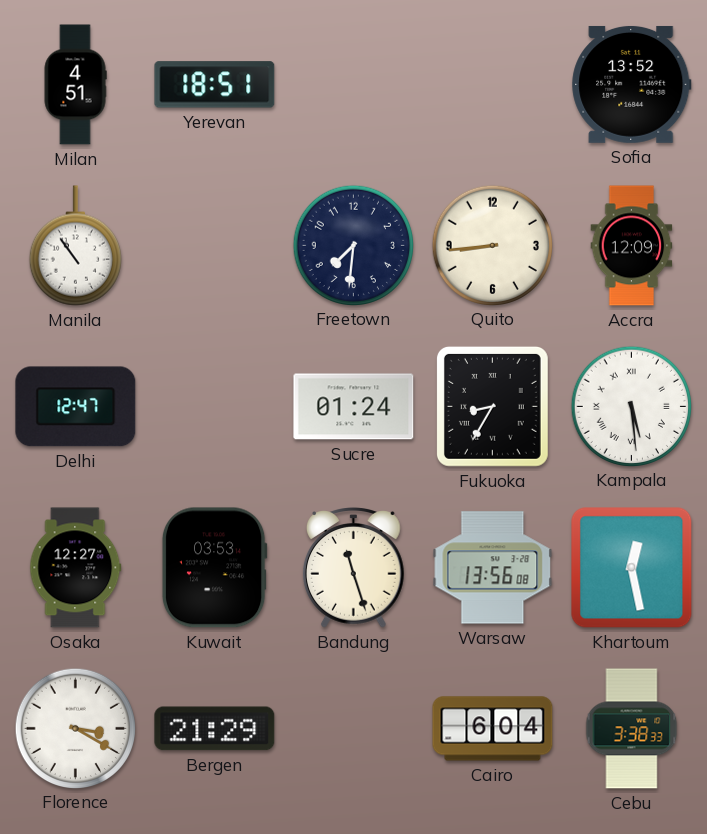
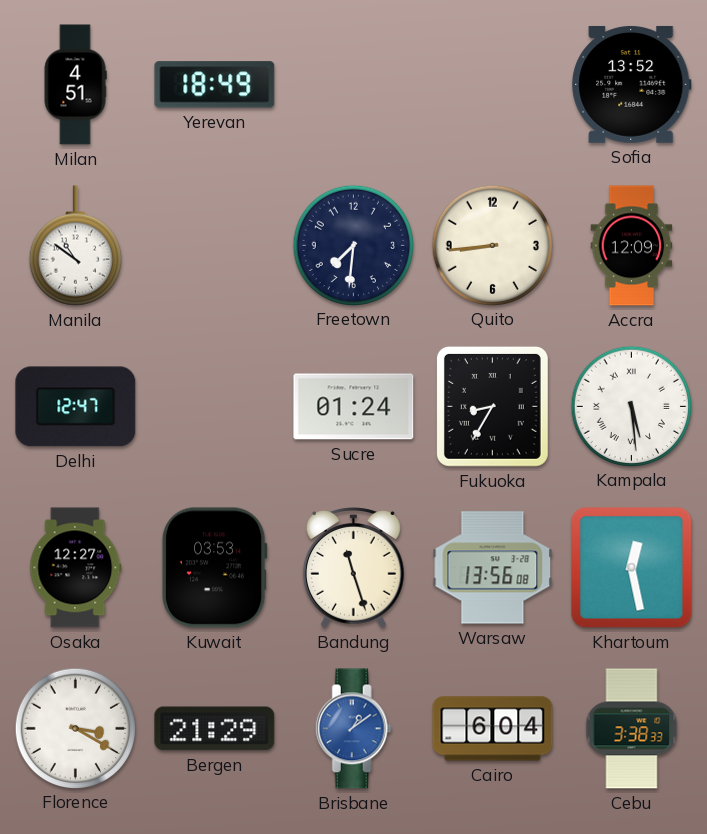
Yerevan: 18:51 -> 18:49 (215, 85)
Manila: 10:54 -> 10:51 (75, 246)
Brisbane: none -> 1:09 (353, 729)
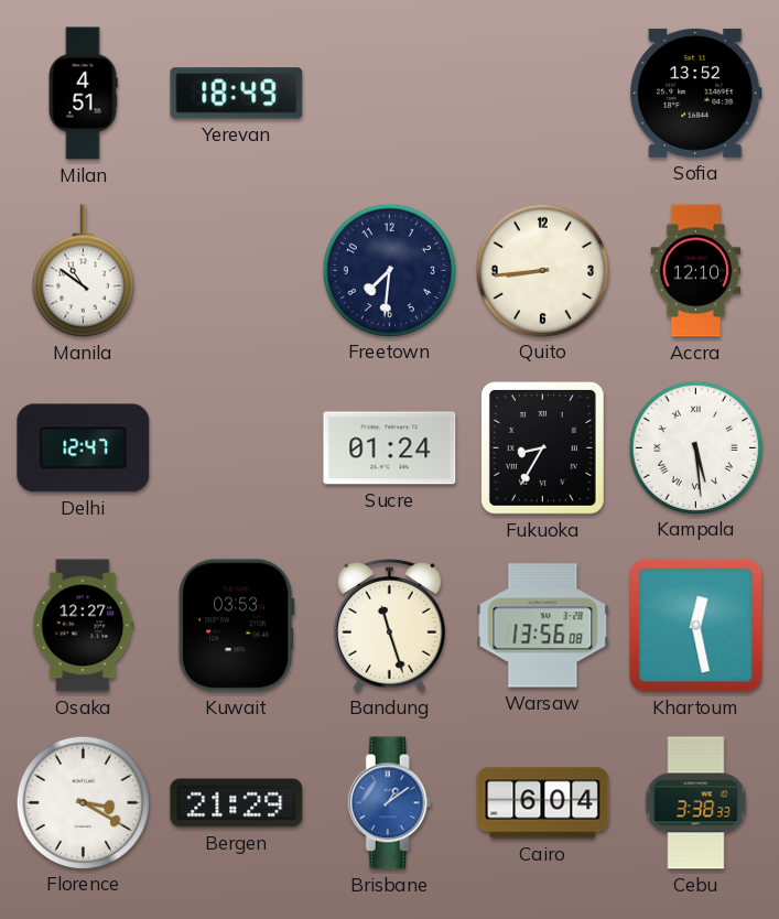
Accra: 12:09 -> 12:10 (696, 271)
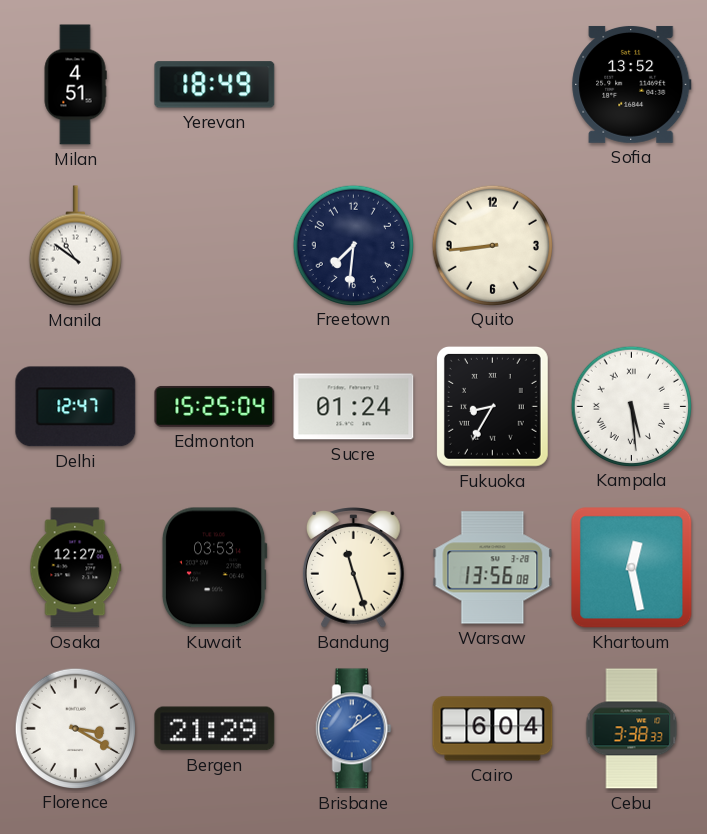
Accra: 12:10 -> none (696, 271)
Edmonton: none -> 15:25 (215, 406)
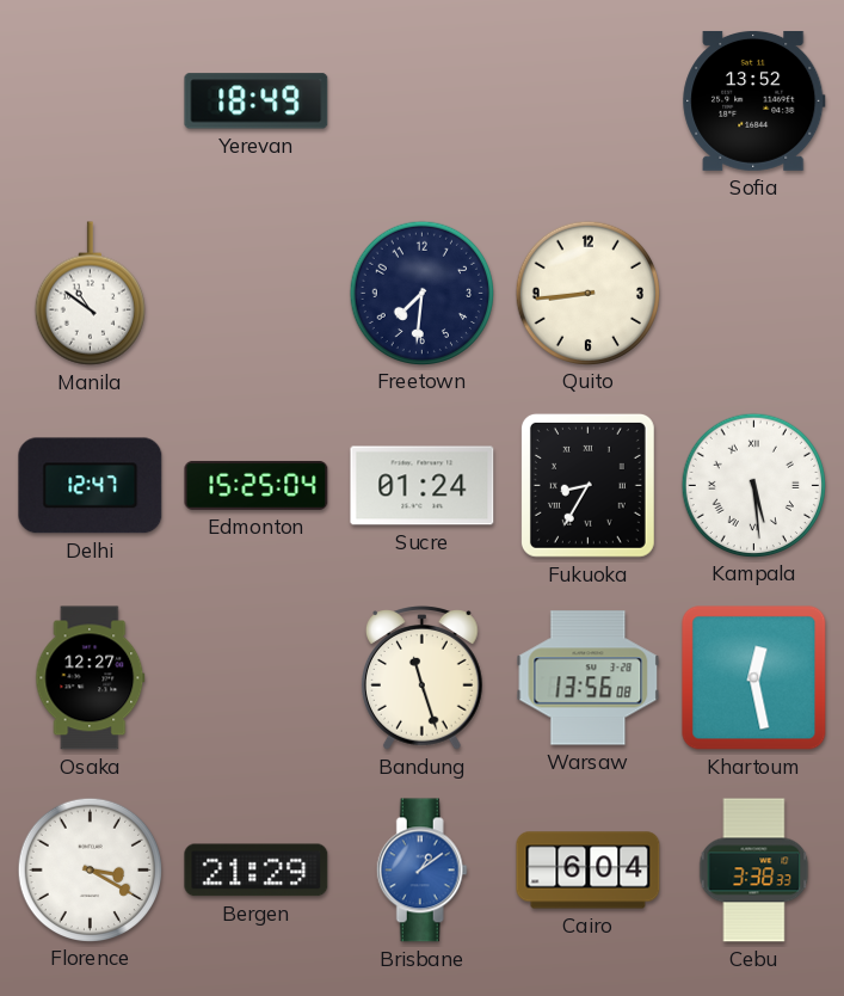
Milan: 4:51 -> none (75, 85)
Kuwait: 03:53 -> none (214, 568)
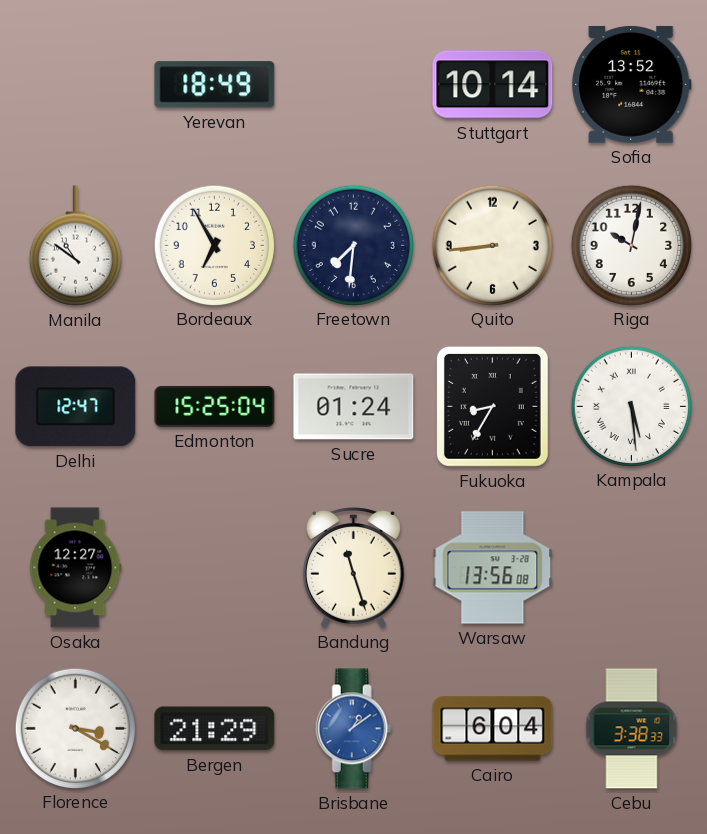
Stuttgart: none -> 10:14 (493, 85)
Bordeaux: none -> 6:55 (214, 245)
Riga: none -> 10:02 (631, 245)
Khartoum: 12:28 -> none (754, 678)
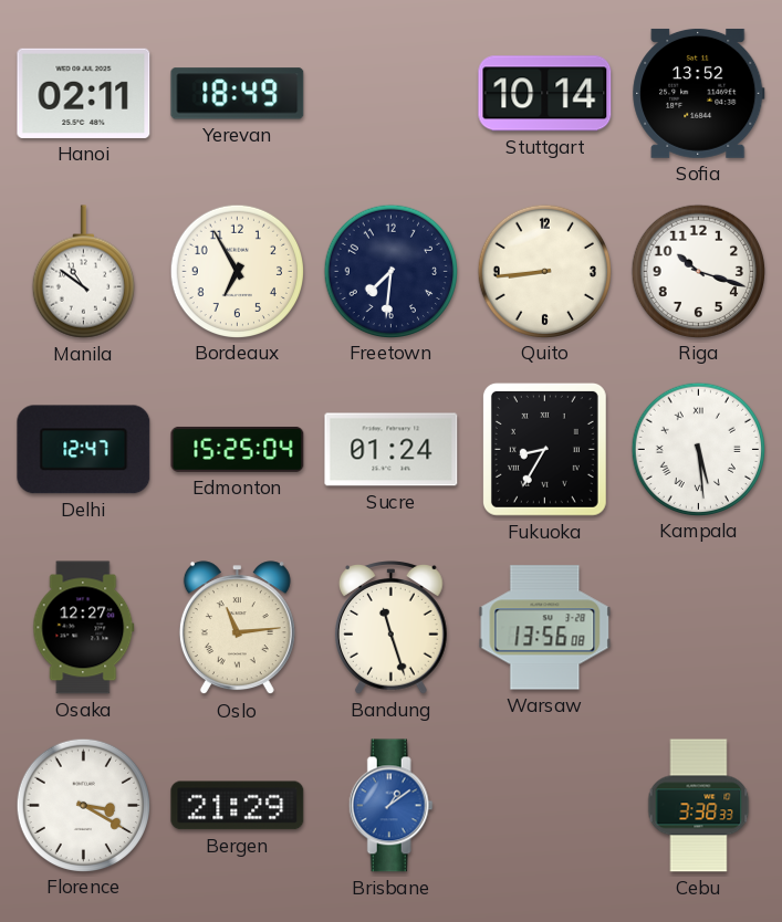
Hanoi: none -> 02:11 (84, 93)
Riga: 10:02 -> 10:18 (698, 271)
Oslo: none -> 11:14 (237, 628)
Cairo: 6:04 -> none (493, 729)
